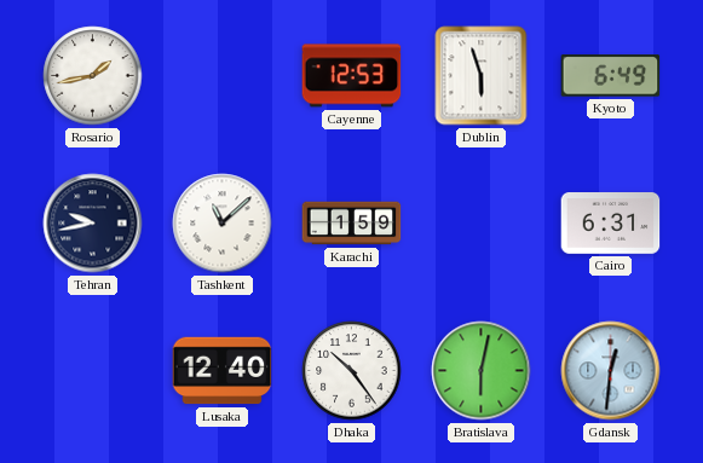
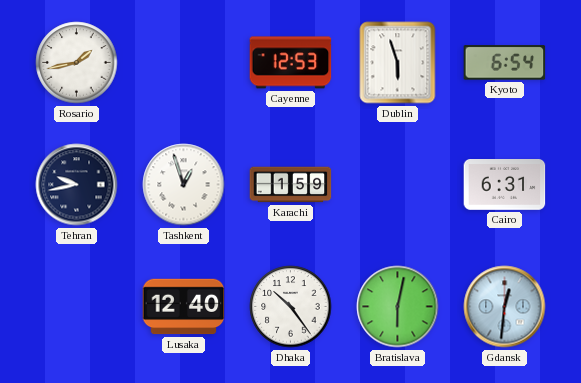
Kyoto: 6:49 -> 6:54 (505, 63)
Tashkent: 11:08 -> 12:57 (184, 185)
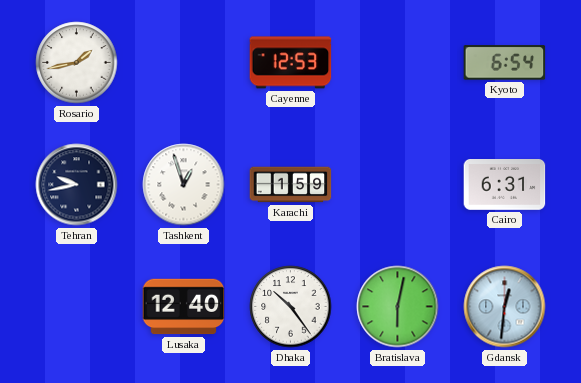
Dublin: 5:57 -> none (398, 63)
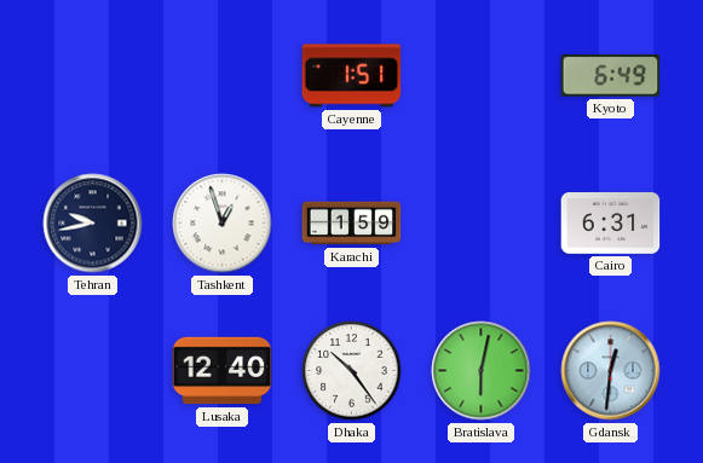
Rosario: 1:43 -> none (77, 63)
Cayenne: 12:53 -> 1:51 (352, 76)
Kyoto: 6:54 -> 6:49 (611, 76)
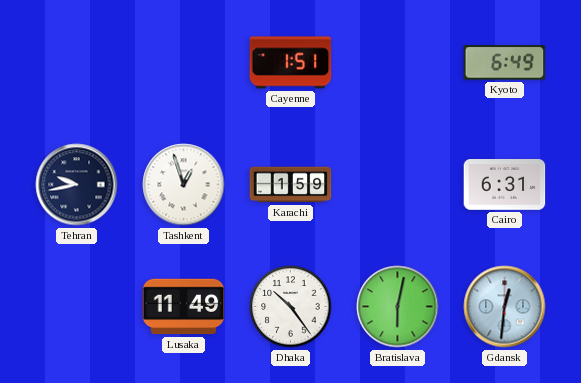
Lusaka: 12:40 -> 11:49 (184, 307)
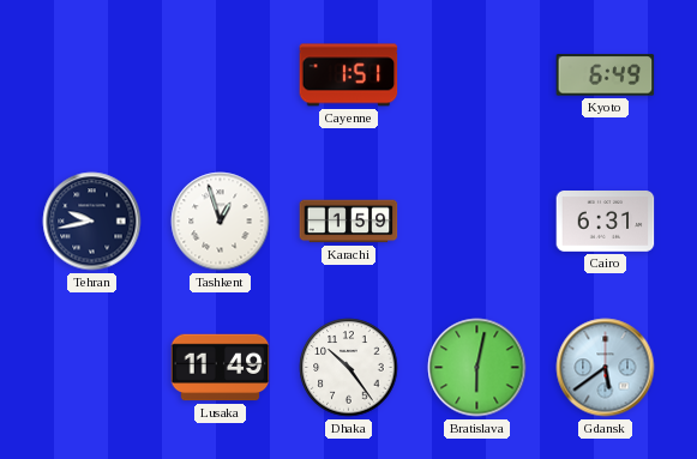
Gdansk: 12:31 -> 5:39 (606, 368)
